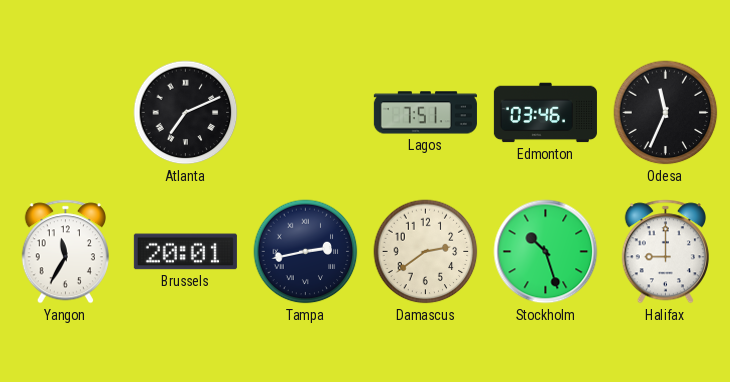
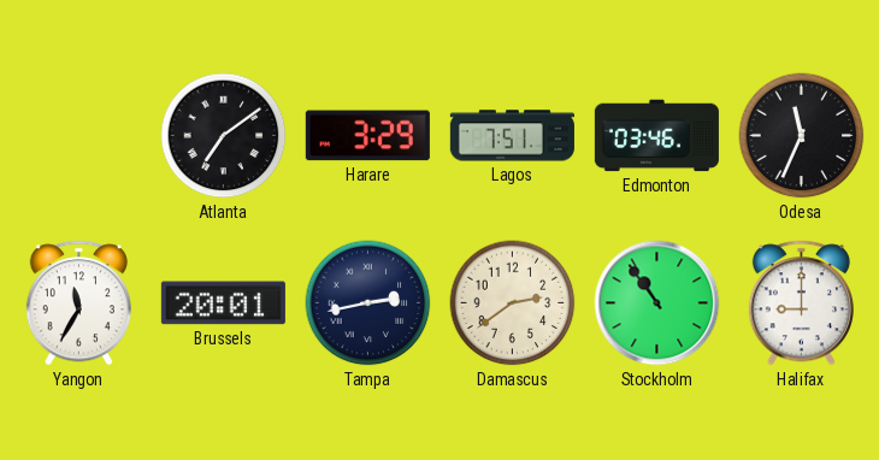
Atlanta: 7:11 -> 7:09 (224, 136)
Harare: none -> 3:29 (367, 136)
Stockholm: 10:27 -> 10:54 (657, 303)
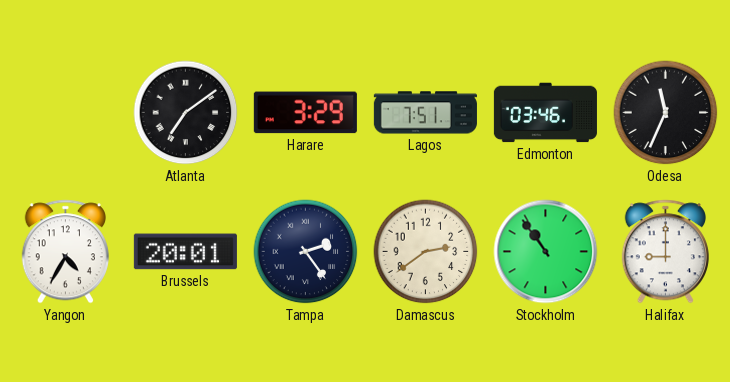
Yangon: 11:35 -> 4:35 (65, 252)
Tampa: 2:43 -> 2:24 (306, 252)
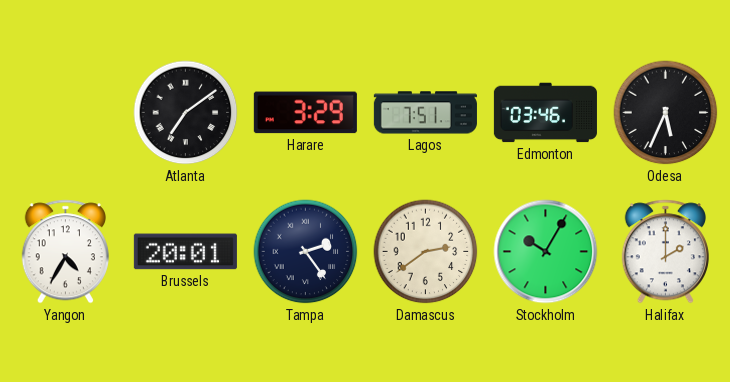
Odesa: 11:34 -> 5:34 (666, 113)
Stockholm: 10:54 -> 10:05 (546, 252)
Halifax: 9:00 -> 2:00 (665, 252)
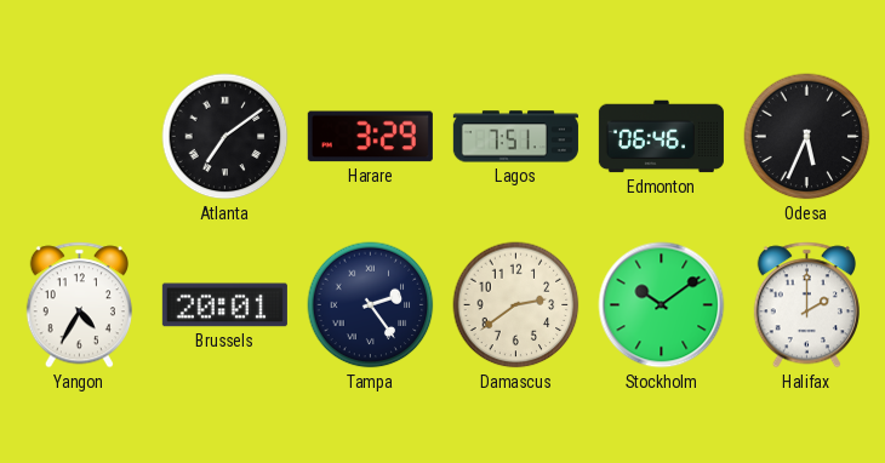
Edmonton: 03:46 -> 06:46 (661, 137)
Stockholm: 10:05 -> 10:09 (662, 305)
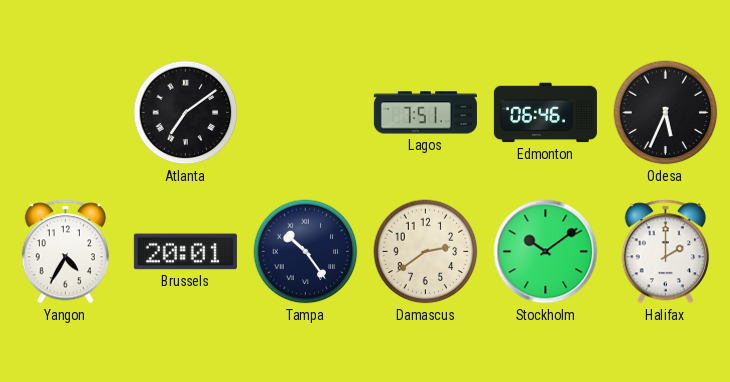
Harare: 3:29 -> none (370, 137)
Tampa: 2:24 -> 10:24 (306, 252)
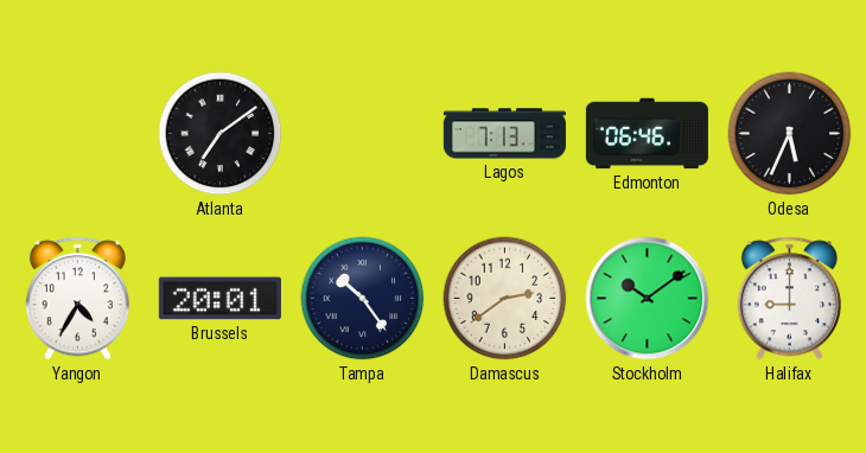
Lagos: 7:51 -> 7:13 (504, 134)
Halifax: 2:00 -> 9:00 (789, 299)
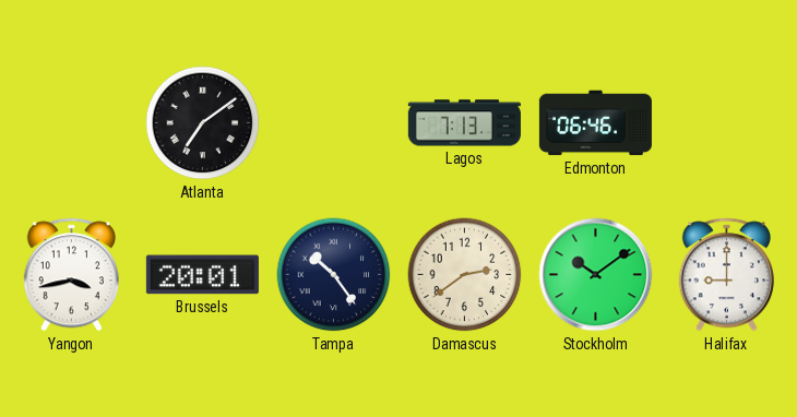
Odesa: 5:34 -> none (790, 134)
Yangon: 4:35 -> 3:43 (71, 275)
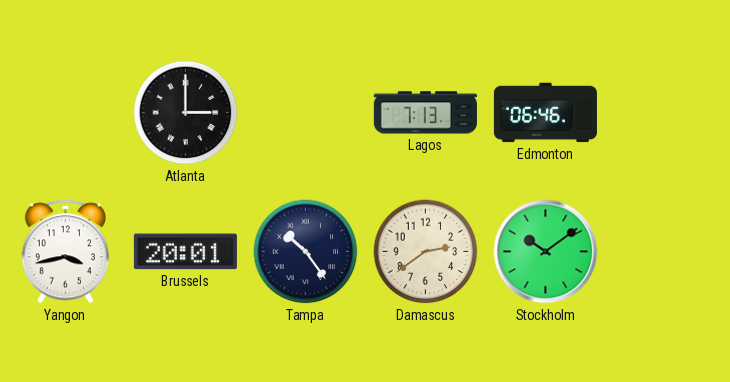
Atlanta: 7:09 -> 3:00 (186, 113)
Halifax: 9:00 -> none (726, 275)
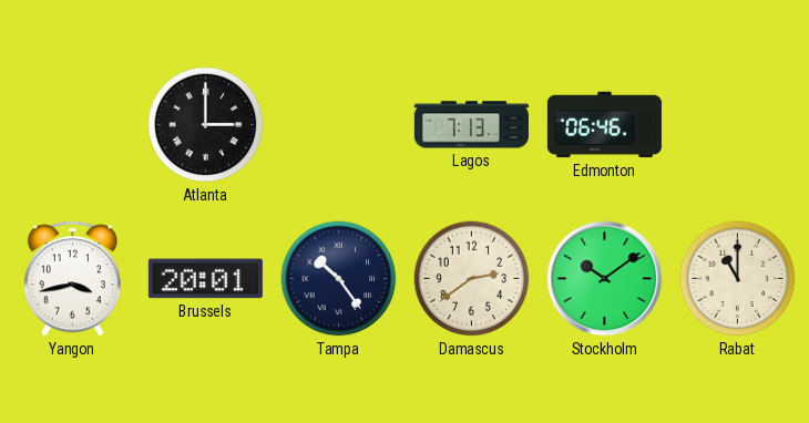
Rabat: none -> 11:00 (738, 279)
